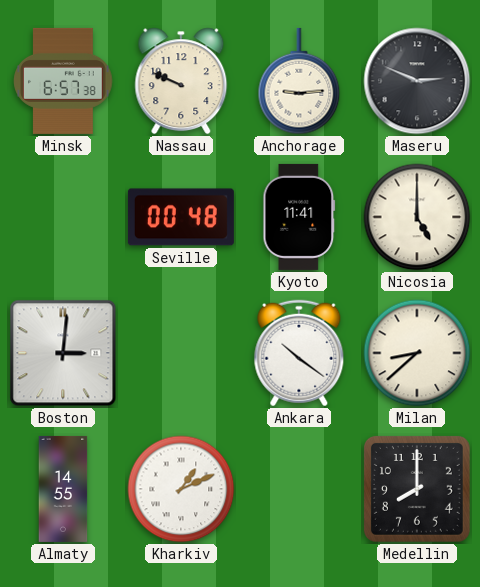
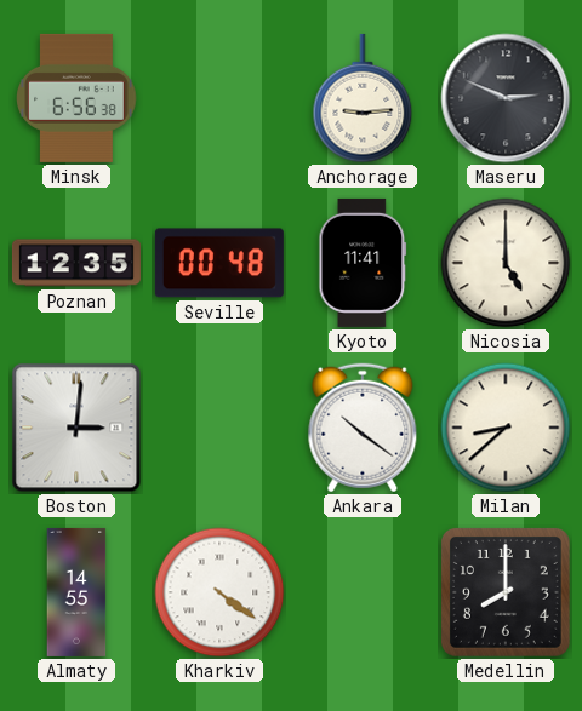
Minsk: 6:57 -> 6:56 (76, 98)
Nassau: 9:49 -> none (181, 81)
Poznan: none -> 12:35 (76, 263)
Kharkiv: 1:11 -> 4:21 (219, 592)
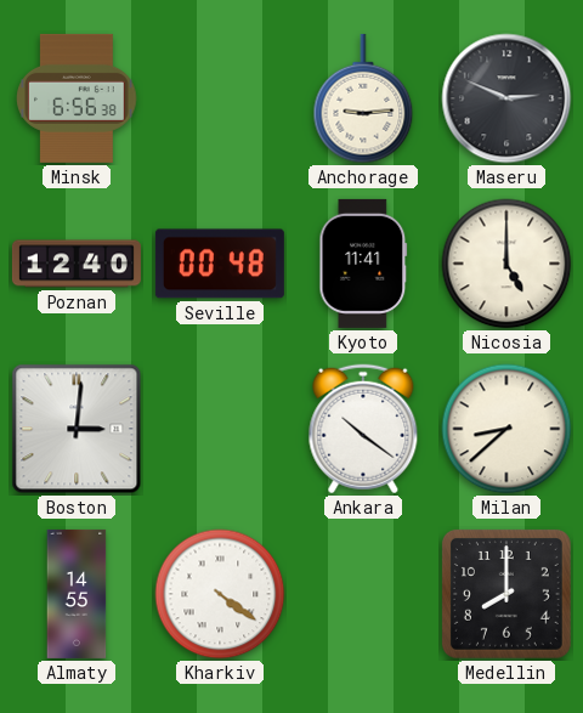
Poznan: 12:35 -> 12:40 (77, 264)
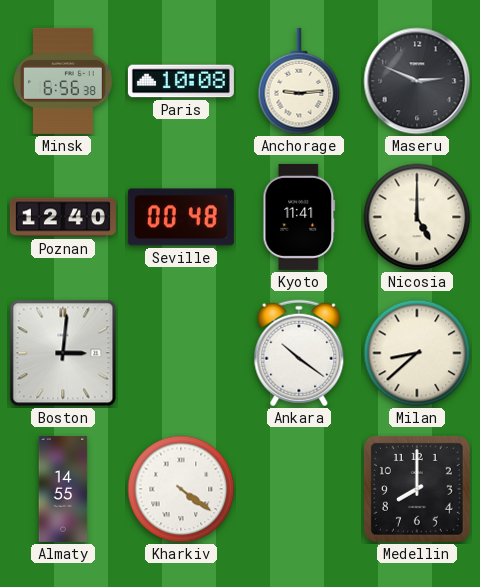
Paris: none -> 10:08 (181, 81)
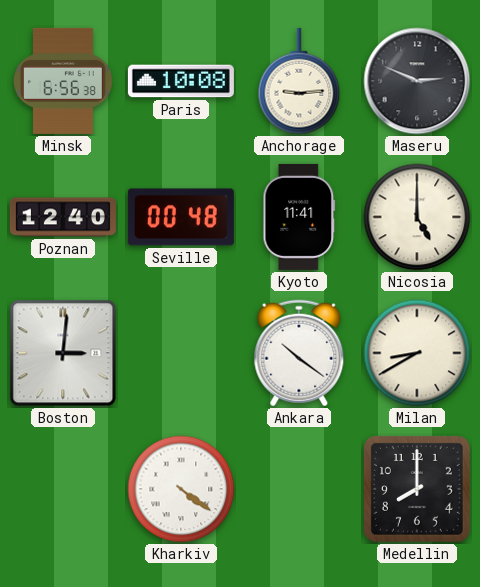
Milan: 8:38 -> 8:40 (417, 353)
Almaty: 14:55 -> none (63, 489)
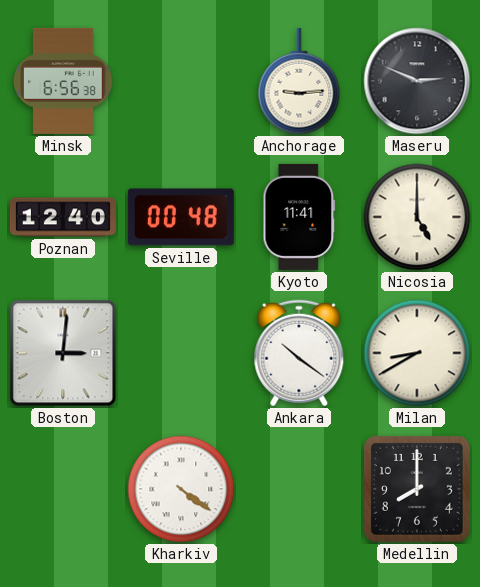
Paris: 10:08 -> none (181, 81)
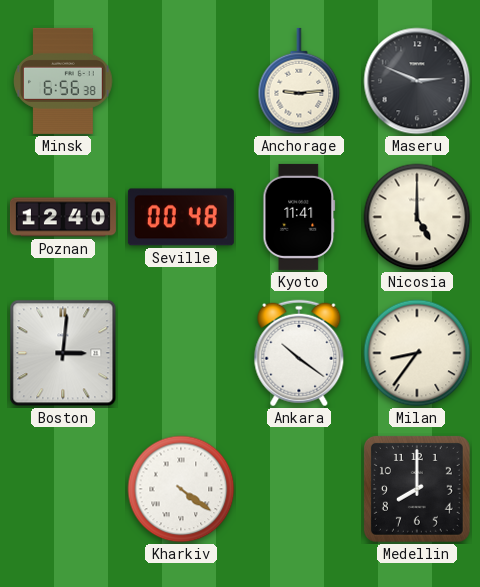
Milan: 8:40 -> 8:36 (417, 353)
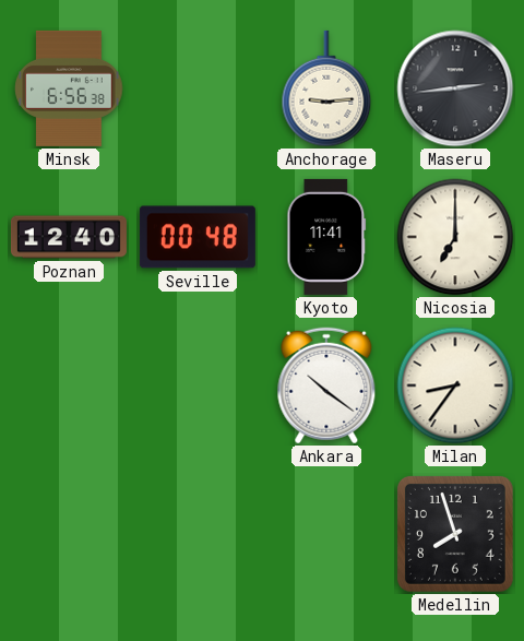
Maseru: 2:49 -> 2:44 (455, 88)
Nicosia: 5:00 -> 7:00 (455, 237)
Boston: 3:01 -> none (63, 353)
Kharkiv: 4:21 -> none (181, 489)
Medellin: 8:00 -> 7:57 (455, 534)
